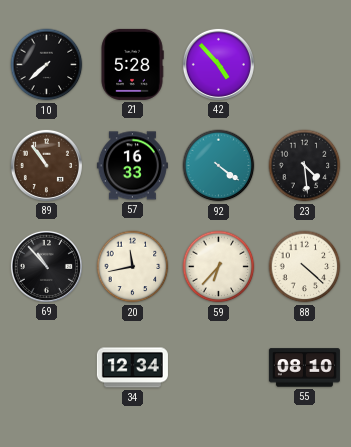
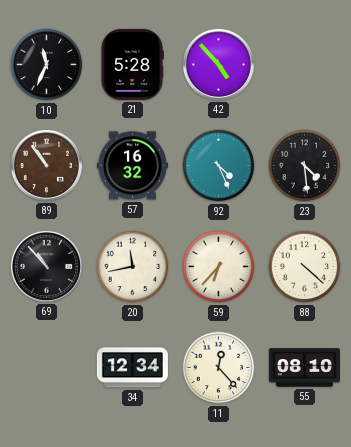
10: 7:38 -> 11:34 (47, 65)
57: 16:33 -> 16:32 (132, 166)
92: 4:21 -> 4:26 (219, 166)
11: none -> 12:23 (219, 368)
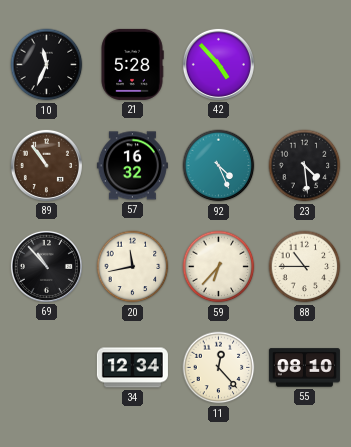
88: 4:22 -> 10:45 (305, 267)
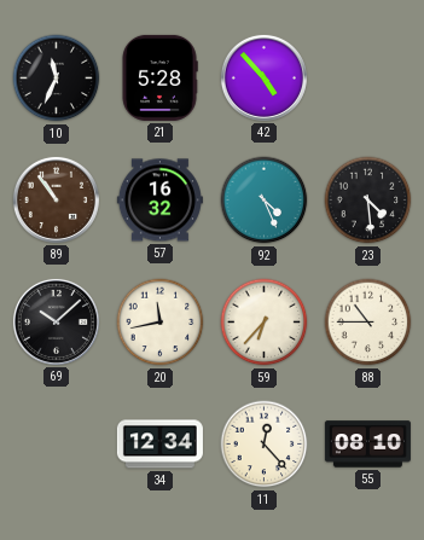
69: 10:53 -> 10:08 (56, 321)
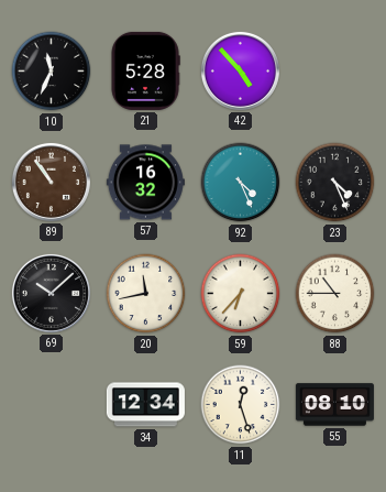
23: 4:29 -> 4:26 (335, 183)
11: 12:23 -> 12:27 (241, 405)
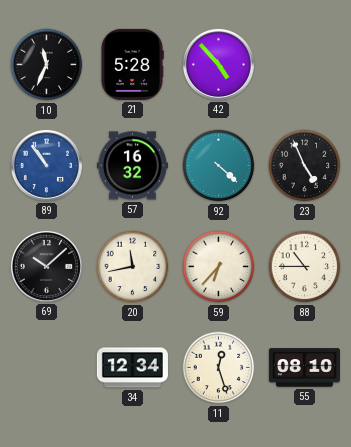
89 dial: brown -> blue (46, 165)
92: 4:26 -> 4:22 (219, 166)
23: 4:26 -> 4:56 (305, 166)
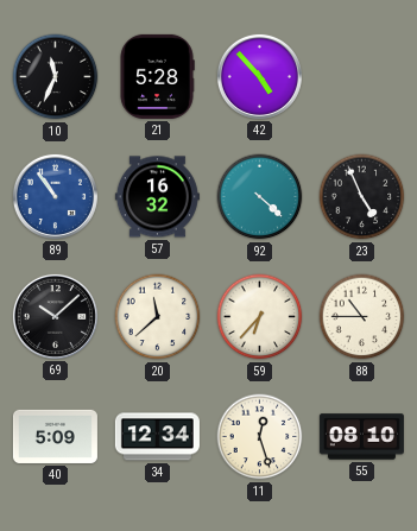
20: 11:43 -> 11:38 (158, 317)
40: none -> 5:09 (55, 436)
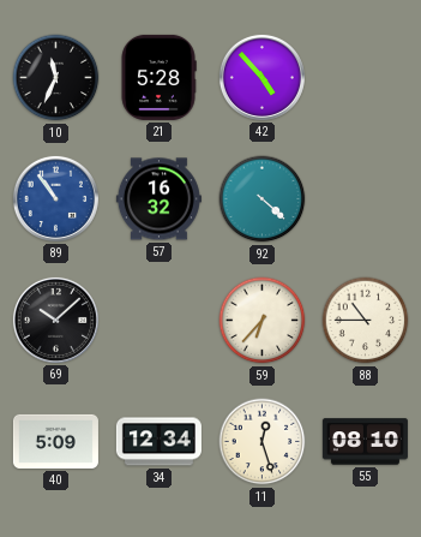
23: 4:56 -> none (362, 197)
20: 11:38 -> none (158, 317)
